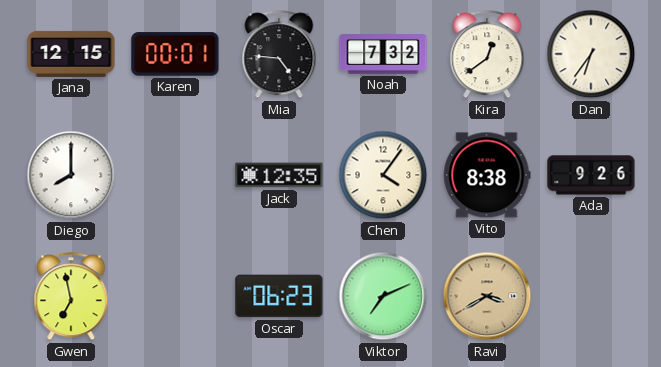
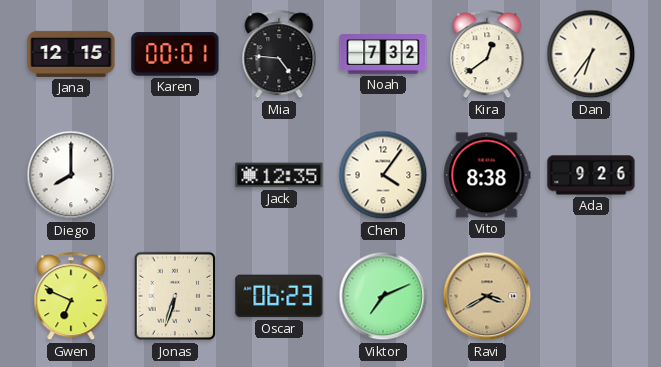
Gwen: 6:58 -> 6:49 (71, 297)
Jonas: none -> 6:33 (175, 296)
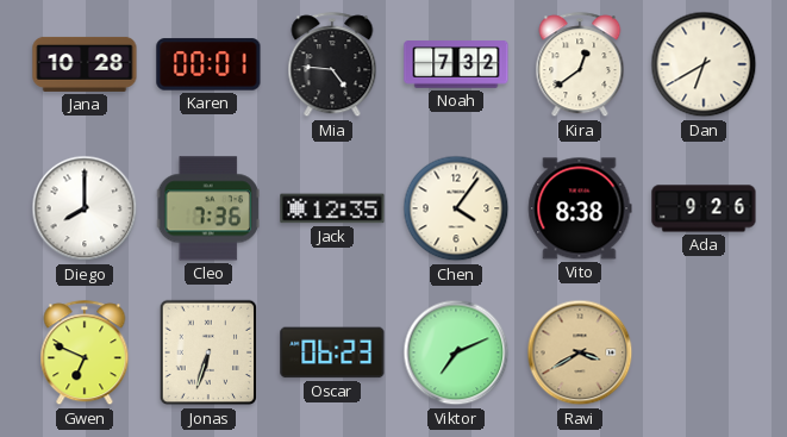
Jana: 12:15 -> 10:28 (85, 64)
Dan: 6:36 -> 6:40 (704, 64)
Cleo: none -> 7:36 (208, 208)
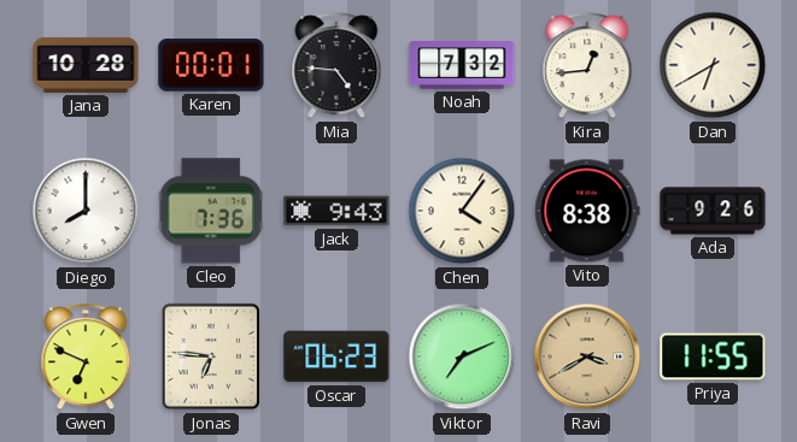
Kira: 12:39 -> 12:44 (587, 66)
Jack: 12:35 -> 9:43 (336, 211)
Jonas: 6:33 -> 6:46 (211, 356)
Priya: none -> 11:55 (713, 356)
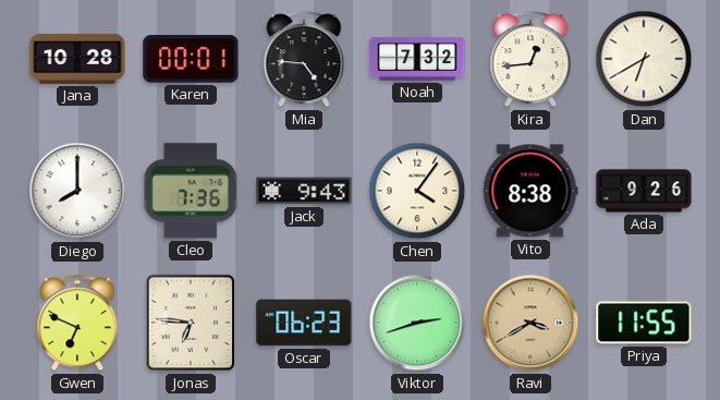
Viktor: 7:11 -> 2:42 (417, 323)
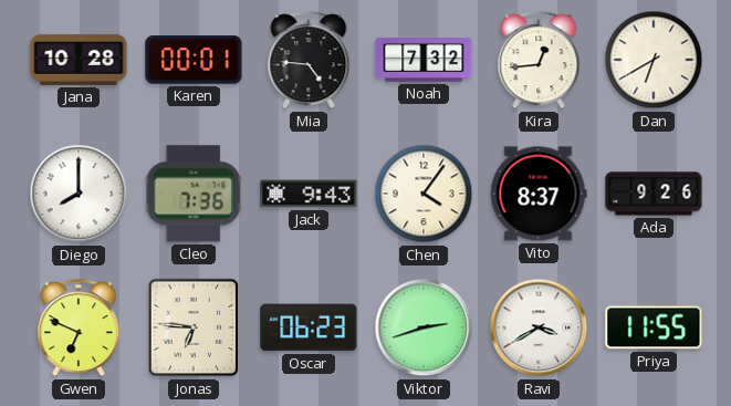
Vito: 8:38 -> 8:37 (539, 194)
Ravi dial: champagne -> white (539, 327)
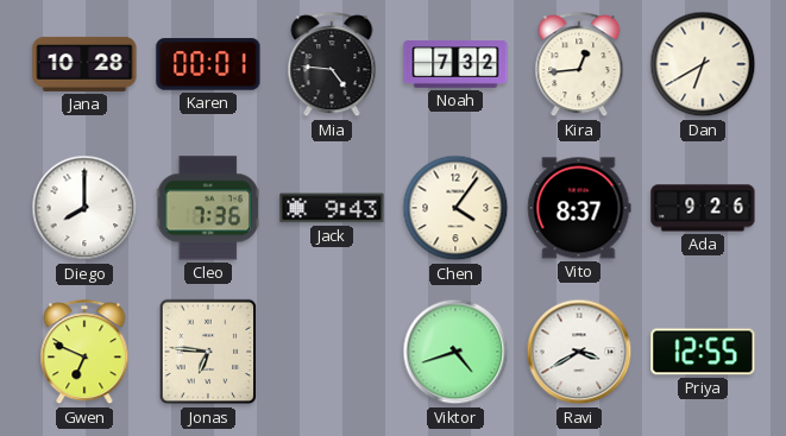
Oscar: 06:23 -> none (309, 327)
Viktor: 2:42 -> 4:42 (455, 352)
Priya: 11:55 -> 12:55 (703, 352)
